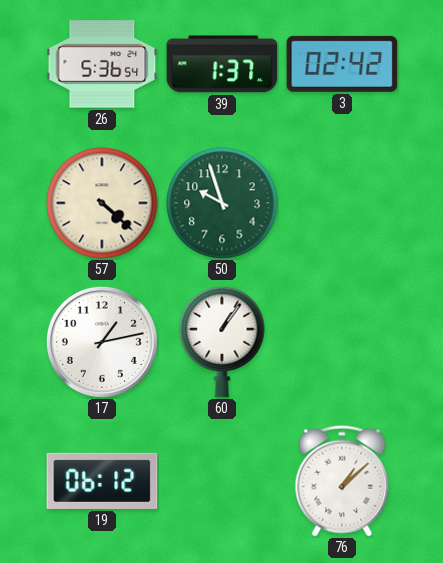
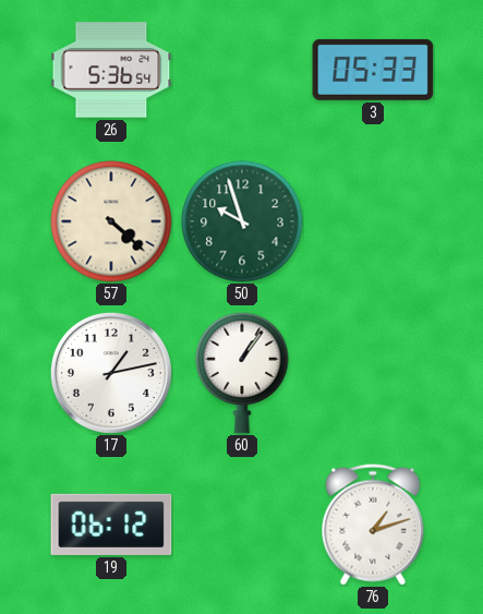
39: 1:37 -> none (222, 64)
3: 02:42 -> 05:33 (373, 70)
76: 1:08 -> 1:12 (373, 525)
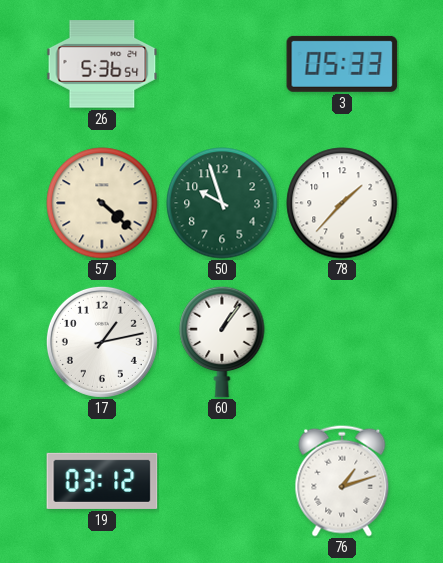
78: none -> 1:37 (342, 203)
19: 06:12 -> 03:12 (102, 481)
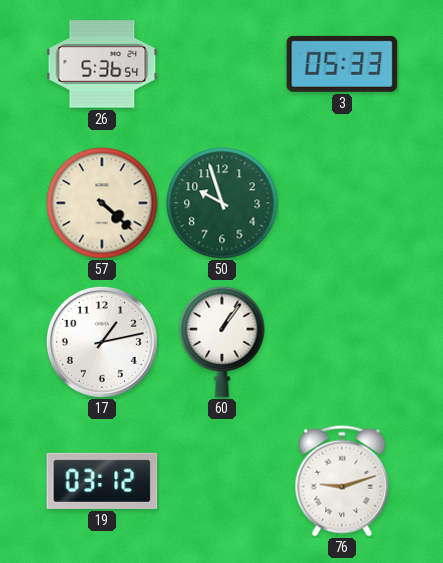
78: 1:37 -> none (342, 203)
76: 1:12 -> 9:12 (342, 481)
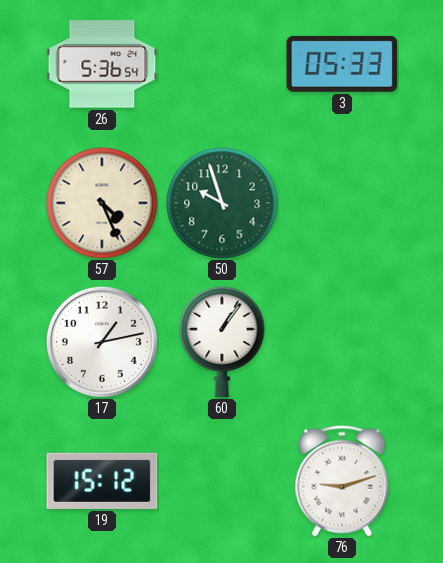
57: 4:22 -> 4:26 (102, 203)
19: 03:12 -> 15:12 (102, 481)
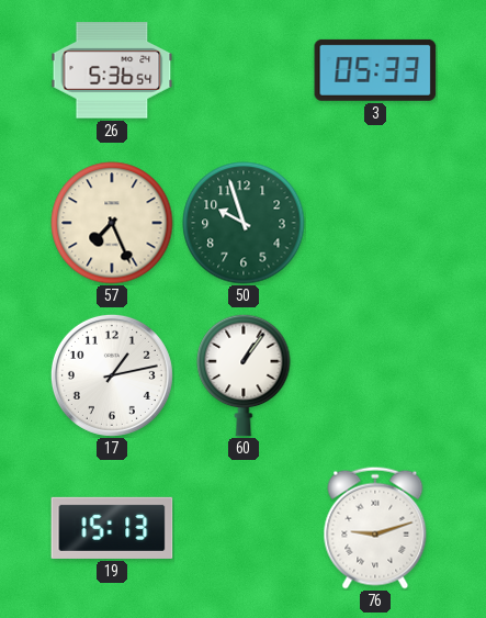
57: 4:26 -> 7:26 (112, 223)
19: 15:12 -> 15:13 (112, 528)
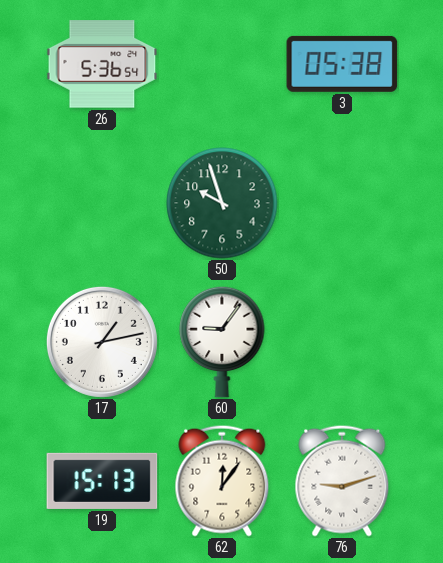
3: 05:33 -> 05:38 (342, 64)
57: 7:26 -> none (112, 223)
60: 1:06 -> 9:06 (222, 342)
62: none -> 12:06 (222, 481)
